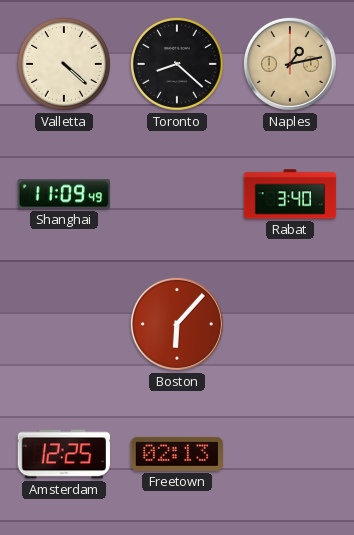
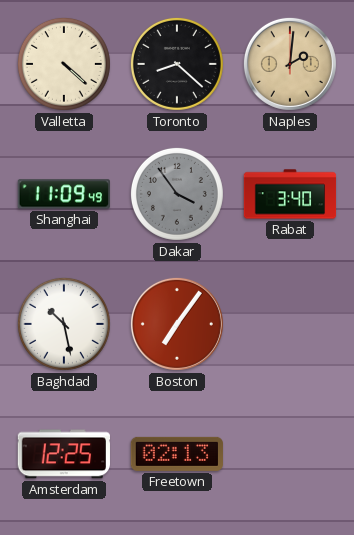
Naples: 1:13 -> 2:01 (290, 64)
Dakar: none -> 3:54 (177, 194)
Baghdad: none -> 10:28 (64, 324)
Boston: 6:07 -> 7:06 (177, 324)
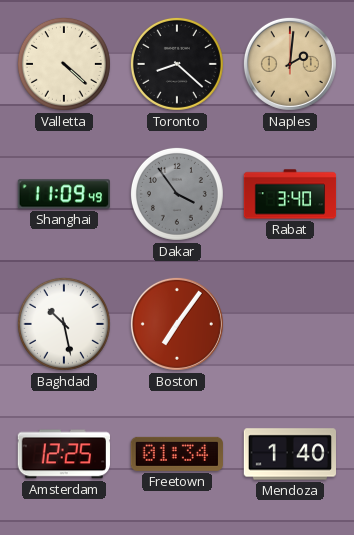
Freetown: 02:13 -> 01:34 (177, 454)
Mendoza: none -> 1:40 (289, 454)
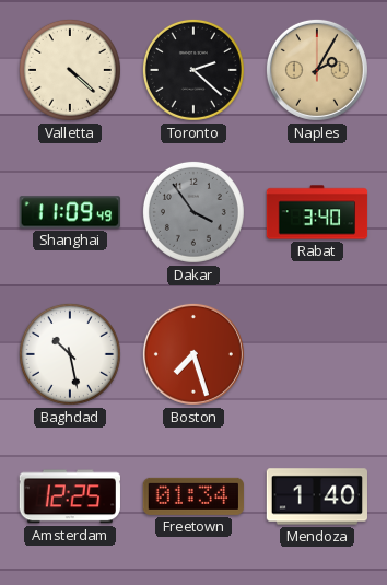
Toronto: 8:22 -> 2:22 (193, 70)
Naples: 2:01 -> 2:05 (317, 70)
Boston: 7:06 -> 7:27 (193, 354)
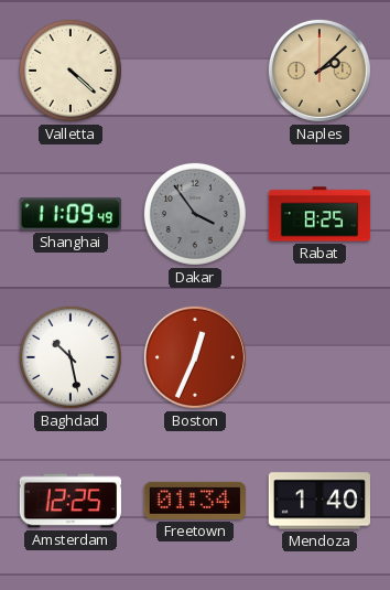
Toronto: 2:22 -> none (193, 70)
Naples: 2:05 -> 2:08 (319, 71)
Rabat: 3:40 -> 8:25 (319, 214)
Boston: 7:27 -> 12:34 (195, 357)
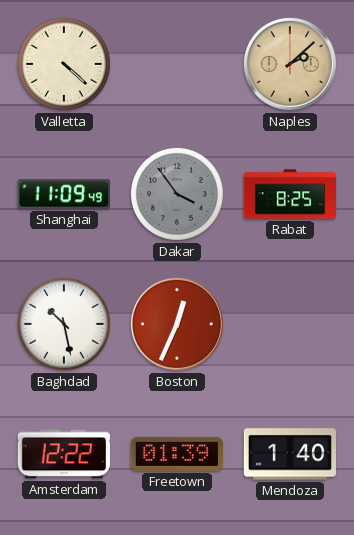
Amsterdam: 12:25 -> 12:22 (64, 454)
Freetown: 01:34 -> 01:39 (177, 454)
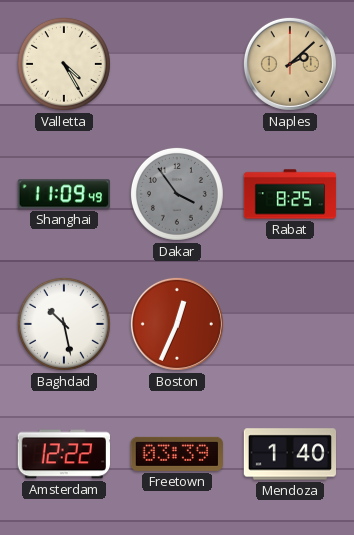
Valletta: 4:22 -> 4:25 (64, 64)
Freetown: 01:39 -> 03:39 (177, 454)
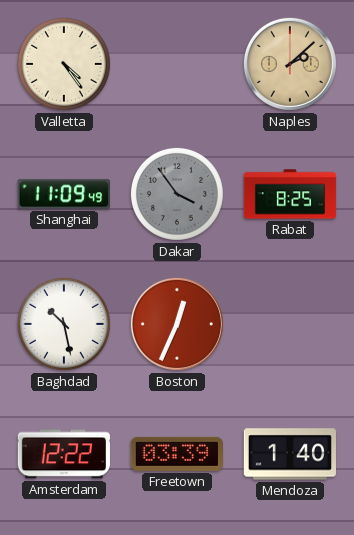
Valletta: 4:25 -> 4:24 (64, 64)
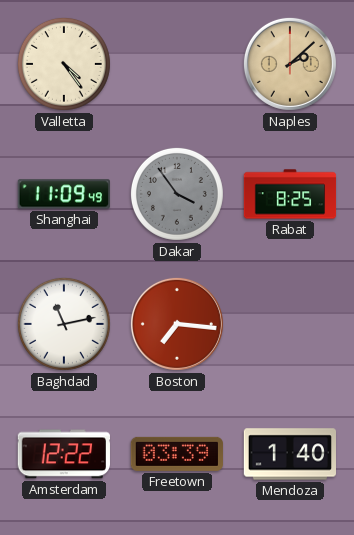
Baghdad: 10:28 -> 11:13 (64, 324)
Boston: 12:34 -> 7:16 (177, 324)
